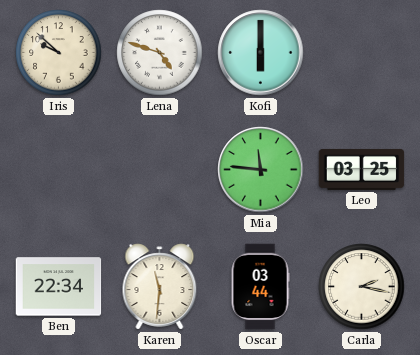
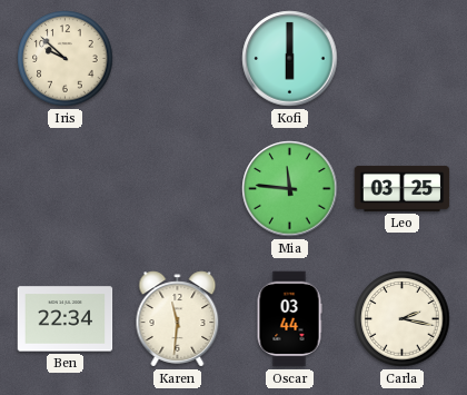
Lena: 4:48 -> none (160, 53)
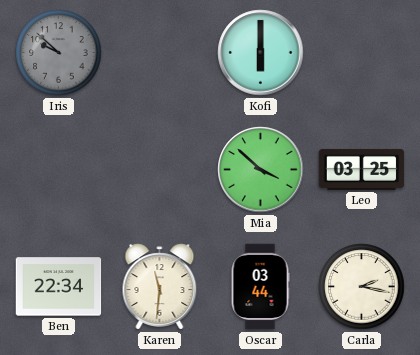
Iris dial: cream -> grey (59, 53)
Mia: 11:46 -> 3:52 (261, 170)
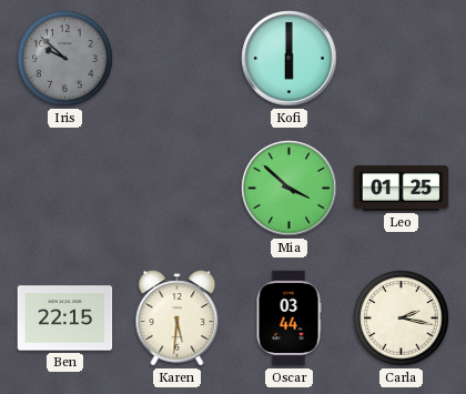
Leo: 03:25 -> 01:25 (402, 188)
Ben: 22:34 -> 22:15 (65, 319)
Karen: 11:31 -> 5:31 (178, 319)
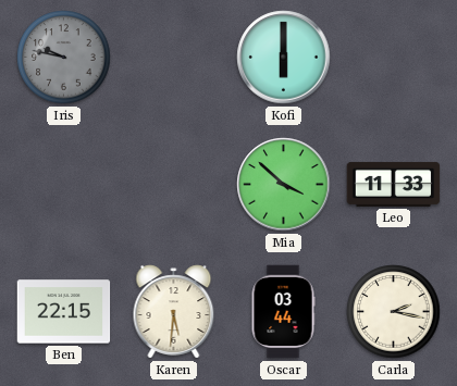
Iris: 9:52 -> 9:47 (64, 58)
Leo: 01:25 -> 11:33 (394, 184)
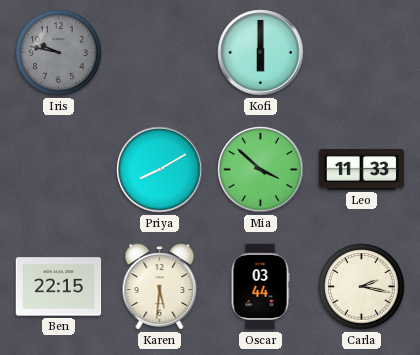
Priya: none -> 8:10 (160, 170)
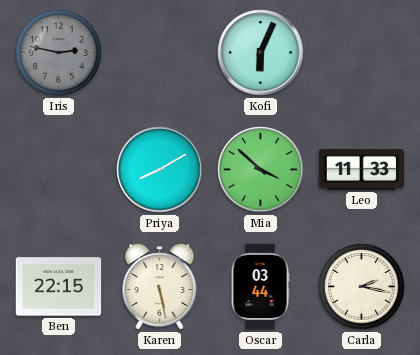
Iris: 9:47 -> 2:47 (59, 53)
Kofi: 6:00 -> 6:04 (261, 53)
Karen: 5:31 -> 5:28 (160, 287)
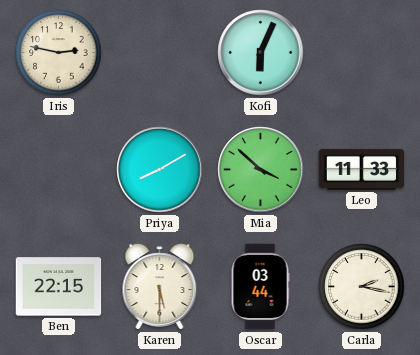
Iris dial: grey -> cream (59, 53)
Karen: 5:28 -> 5:30 (160, 287)
